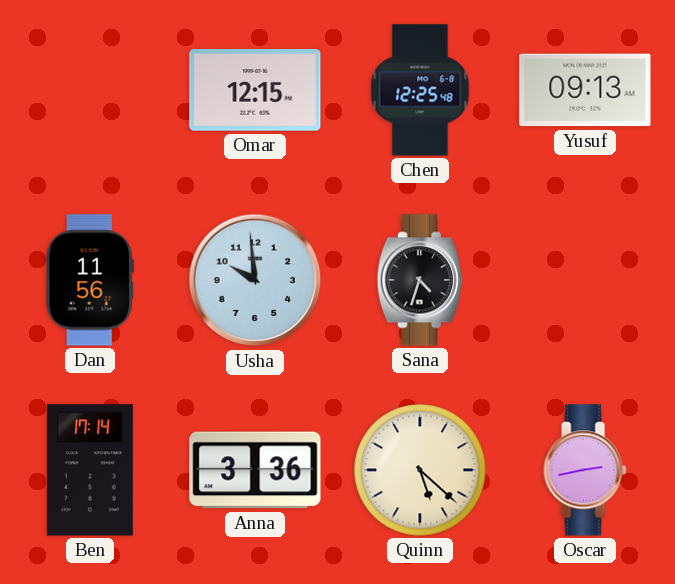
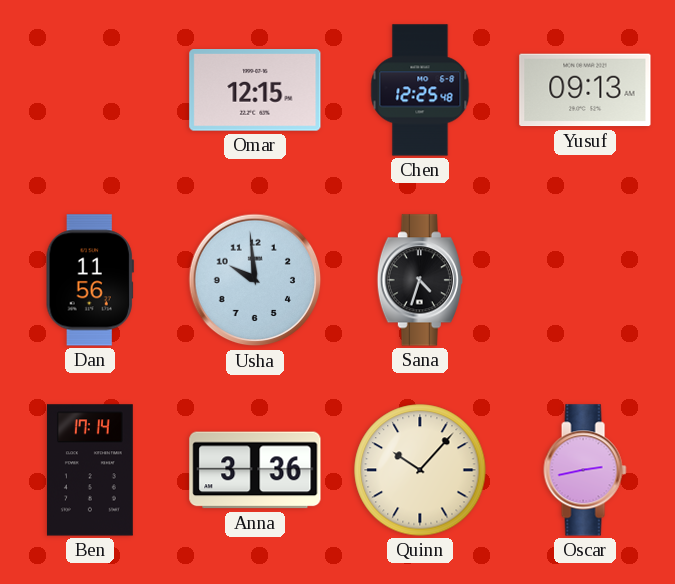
Quinn: 5:22 -> 10:07 (420, 470)
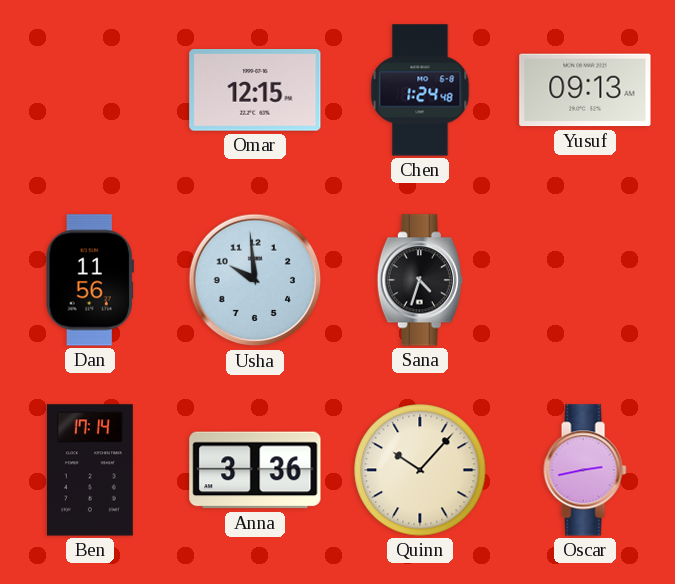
Chen: 12:25 -> 1:24 (420, 90)
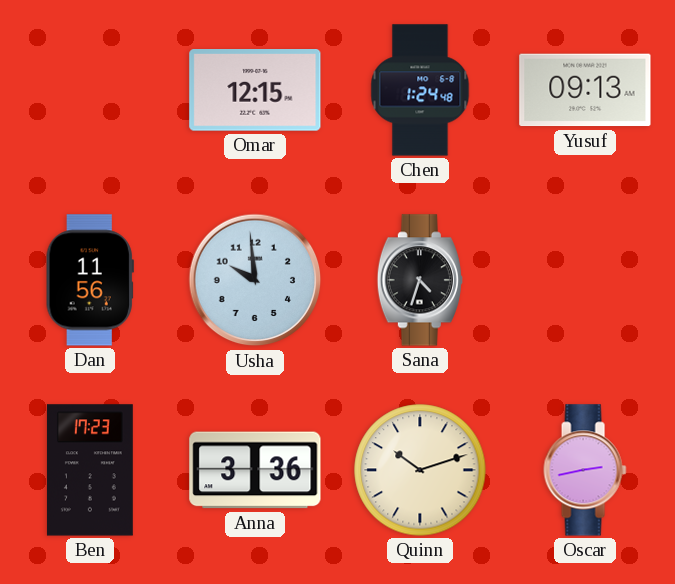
Ben: 17:14 -> 17:23 (90, 470)
Quinn: 10:07 -> 10:12 (420, 470)
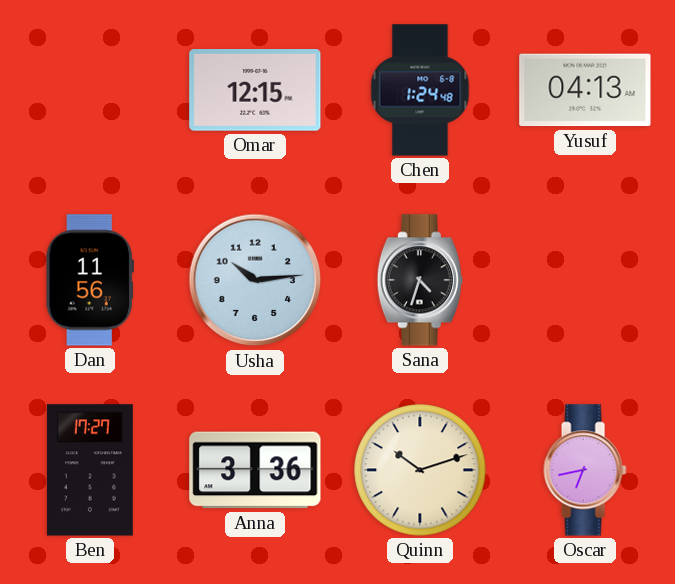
Yusuf: 09:13 -> 04:13 (585, 90)
Usha: 9:59 -> 10:14 (255, 280)
Ben: 17:23 -> 17:27 (90, 470)
Oscar: 2:43 -> 6:43 (585, 470)
